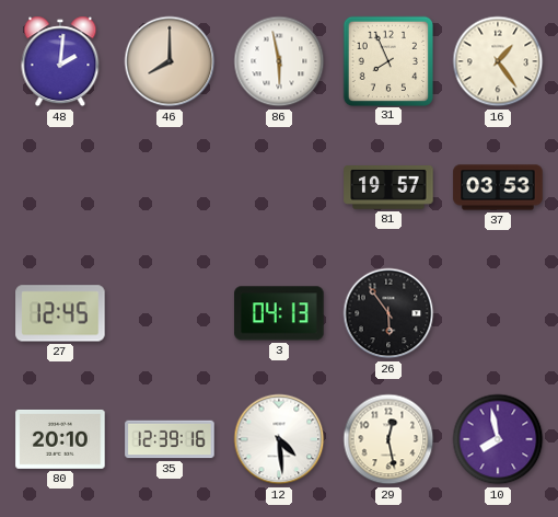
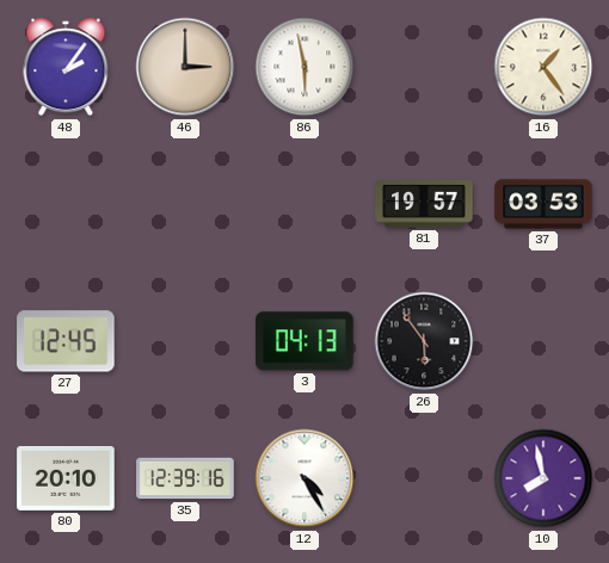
48: 2:01 -> 2:06 (66, 67)
46: 8:00 -> 3:00 (185, 67)
31: 7:56 -> none (387, 60)
12: 4:29 -> 4:25 (304, 478)
29: 12:28 -> none (388, 439)
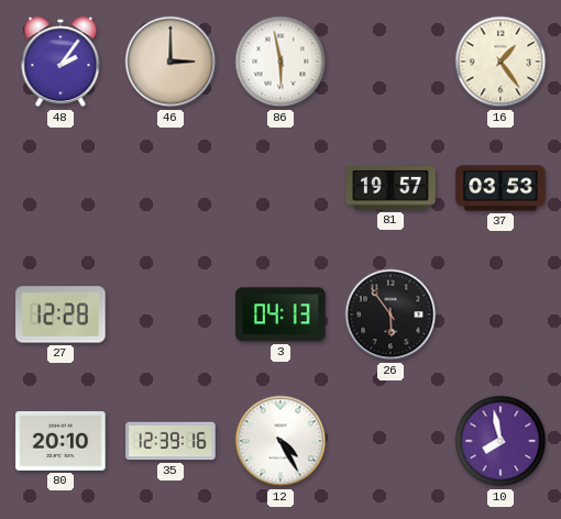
27: 12:45 -> 12:28 (61, 314)
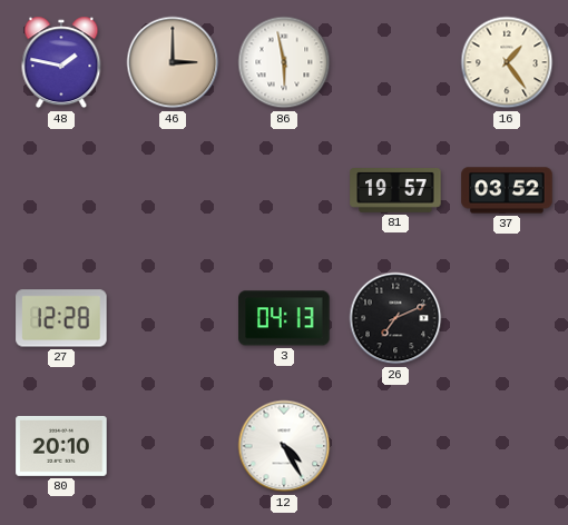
48: 2:06 -> 1:47 (61, 62)
37: 03:53 -> 03:52 (507, 190)
26: 5:54 -> 7:11 (395, 318)
35: 12:39 -> none (170, 441)
10: 7:58 -> none (501, 441)
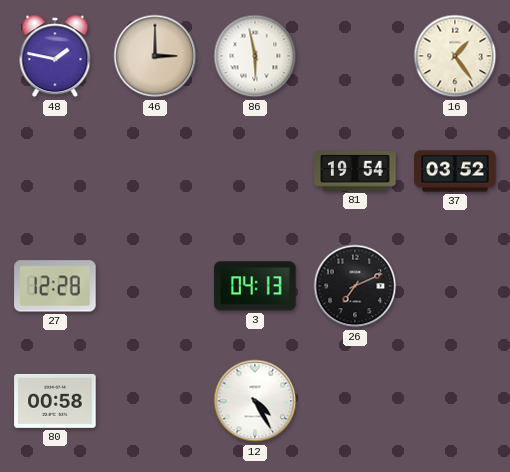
81: 19:57 -> 19:54 (355, 172)
80: 20:10 -> 00:58 (55, 401)
